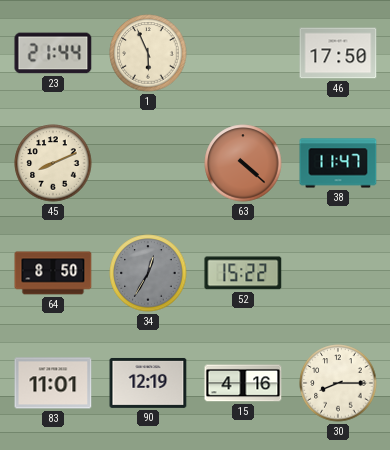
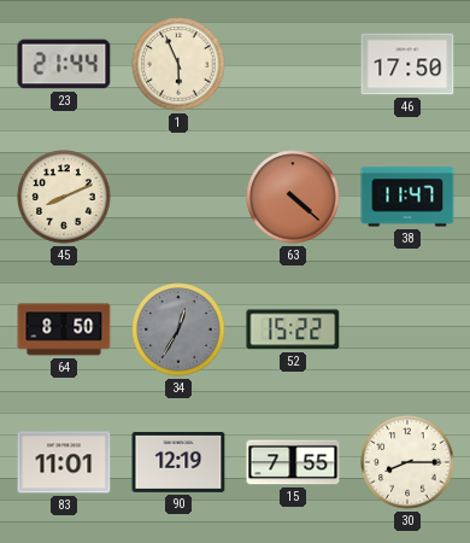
15: 4:16 -> 7:55 (293, 462)
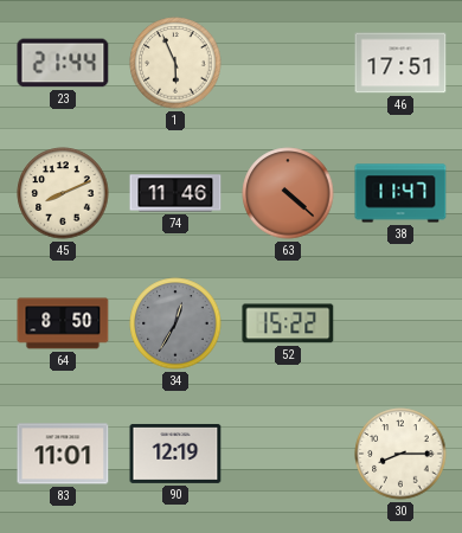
46: 17:50 -> 17:51 (400, 63)
74: none -> 11:46 (175, 193)
15: 7:55 -> none (293, 462)
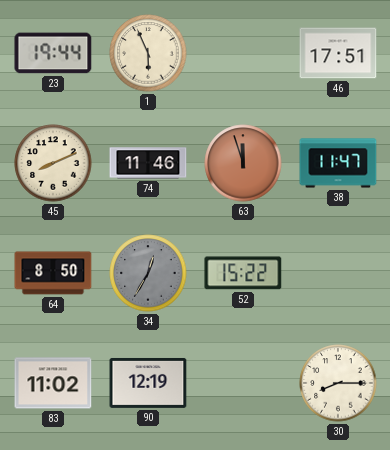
23: 21:44 -> 19:44 (53, 53)
63: 4:22 -> 11:57 (243, 163)
83: 11:01 -> 11:02 (53, 383)
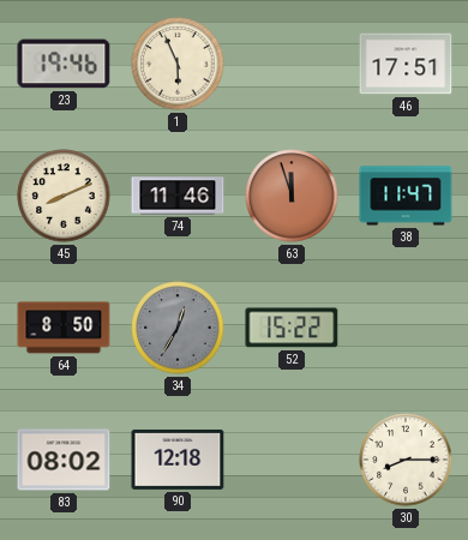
23: 19:44 -> 19:46 (64, 64)
83: 11:02 -> 08:02 (64, 460)
90: 12:19 -> 12:18 (178, 460)
